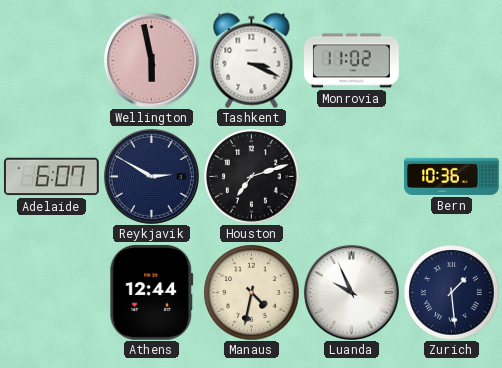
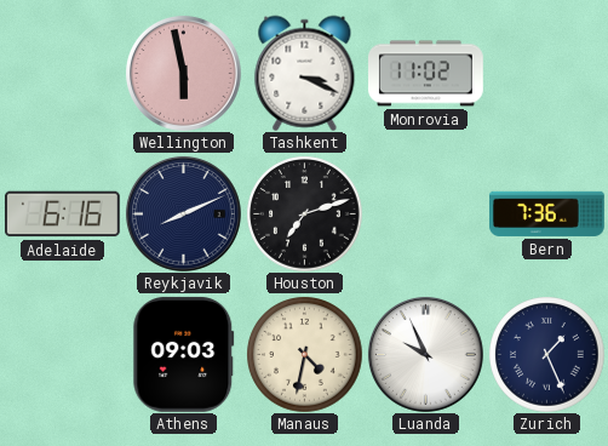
Adelaide: 6:07 -> 6:16 (62, 215)
Reykjavik: 2:50 -> 8:11 (183, 213)
Bern: 10:36 -> 7:36 (547, 213)
Athens: 12:44 -> 09:03 (184, 354)
Zurich: 1:29 -> 1:26 (546, 354)
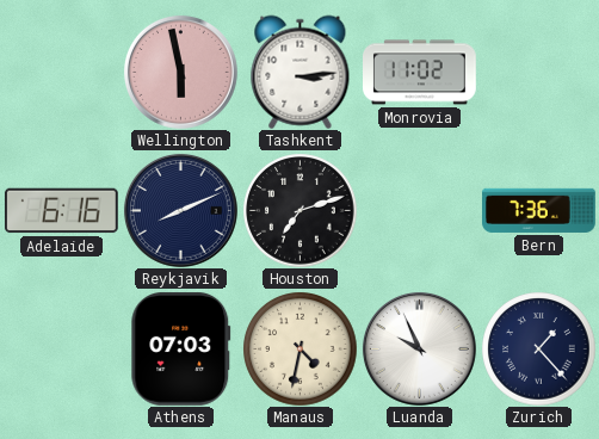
Tashkent: 3:19 -> 3:14 (301, 72)
Athens: 09:03 -> 07:03 (181, 348)
Zurich: 1:26 -> 1:23 (538, 348)
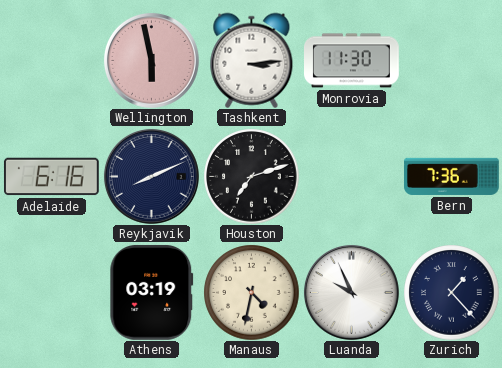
Monrovia: 11:02 -> 11:30 (352, 61)
Athens: 07:03 -> 03:19 (152, 292)
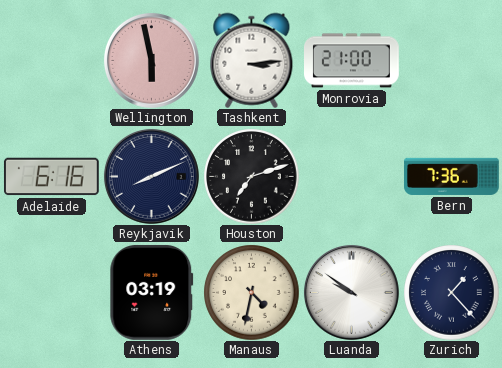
Monrovia: 11:30 -> 21:00 (352, 61)
Luanda: 9:56 -> 9:51 (351, 292)
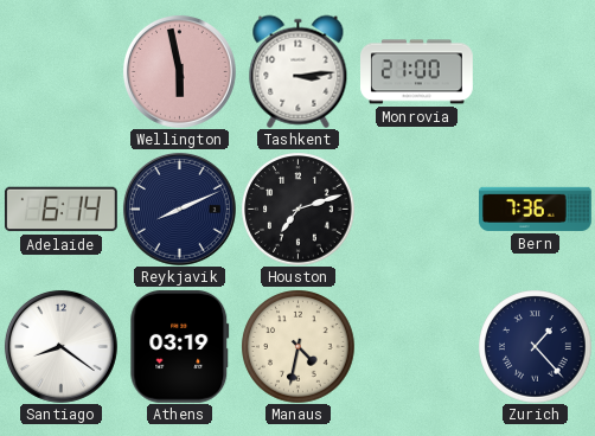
Adelaide: 6:16 -> 6:14 (60, 210)
Santiago: none -> 8:21 (60, 346)
Luanda: 9:51 -> none (351, 292)
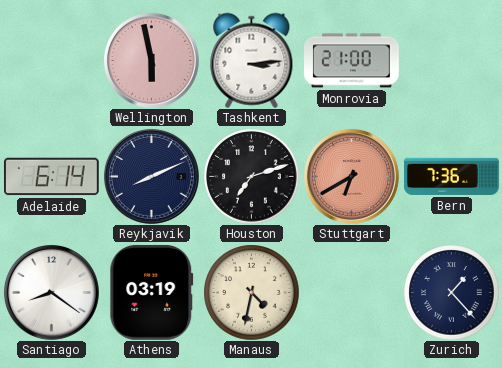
Stuttgart: none -> 6:40 (351, 176)
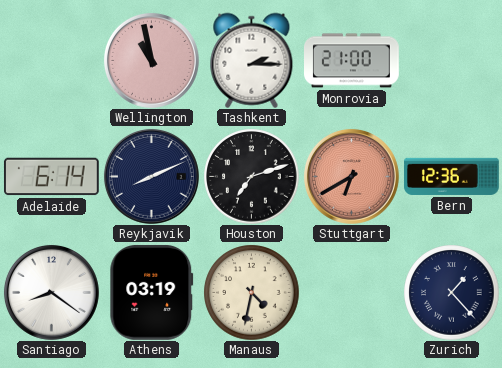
Wellington: 5:58 -> 10:58 (151, 60)
Tashkent: 3:14 -> 2:15 (252, 60)
Bern: 7:36 -> 12:36 (452, 176)
